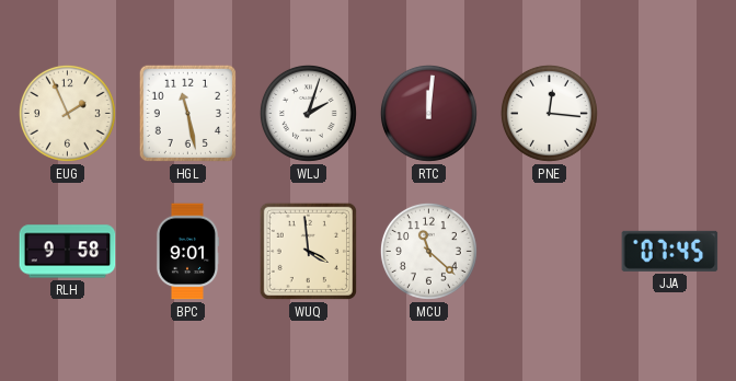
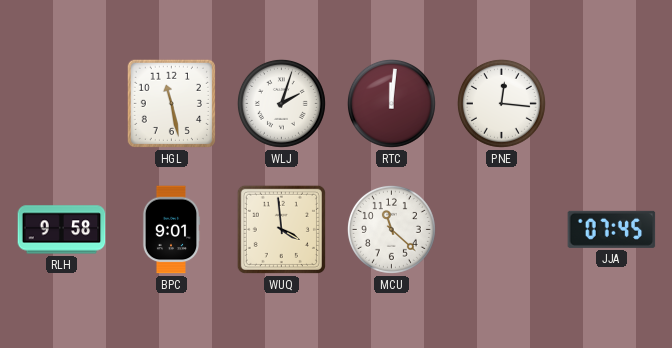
EUG: 1:56 -> none (67, 113)
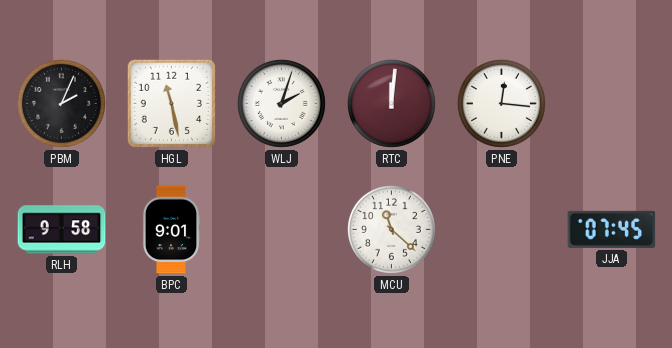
PBM: none -> 2:04 (61, 103)
WUQ: 3:59 -> none (281, 229)
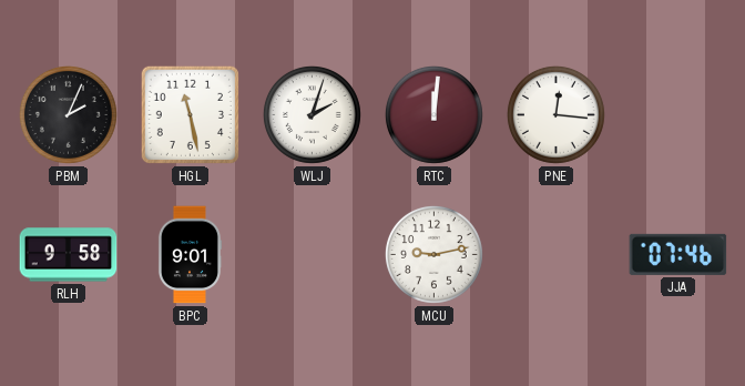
MCU: 11:22 -> 9:13 (433, 254)
JJA: 07:45 -> 07:46 (678, 254)
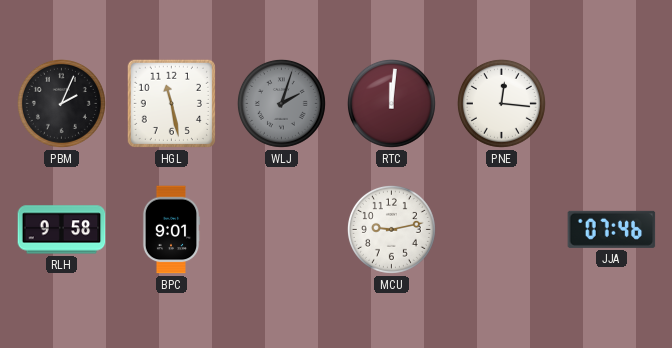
WLJ dial: white -> grey (281, 103)
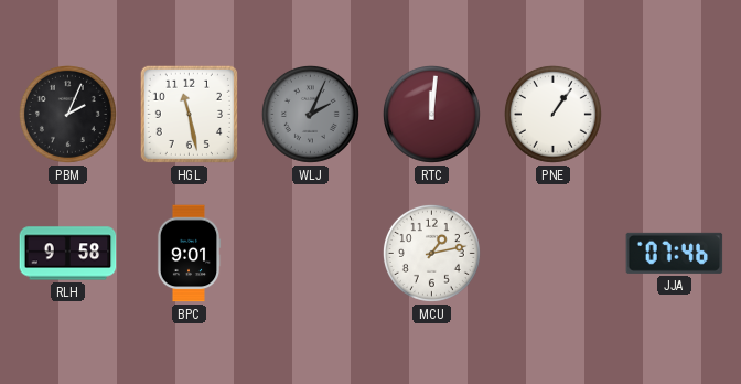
WLJ: 2:03 -> 2:04 (310, 114)
PNE: 12:16 -> 1:06 (552, 114)
MCU: 9:13 -> 1:13 (431, 253)
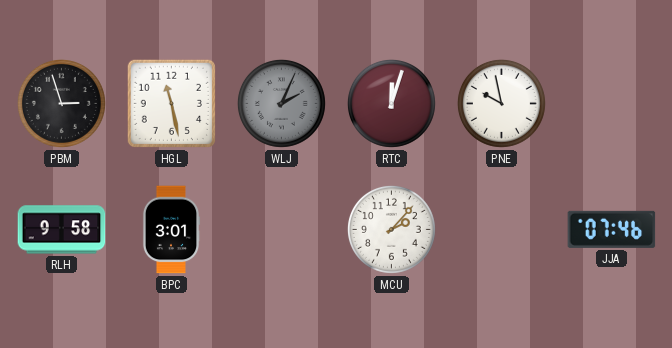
PBM: 2:04 -> 2:57 (61, 103)
RTC: 12:01 -> 12:03 (391, 103)
PNE: 1:06 -> 9:58 (501, 103)
BPC: 9:01 -> 3:01 (171, 230)
MCU: 1:13 -> 2:07 (391, 229)
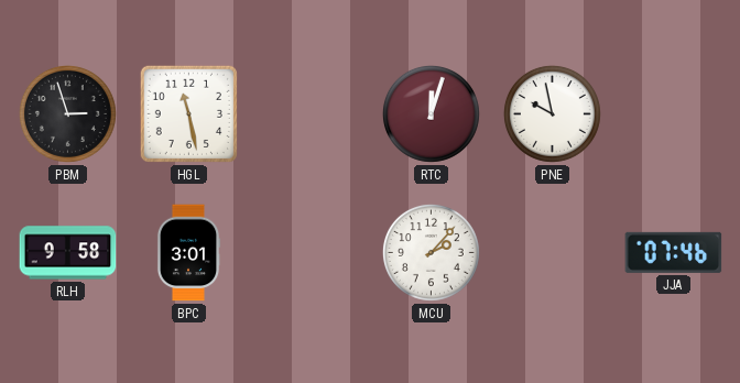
WLJ: 2:04 -> none (281, 103)
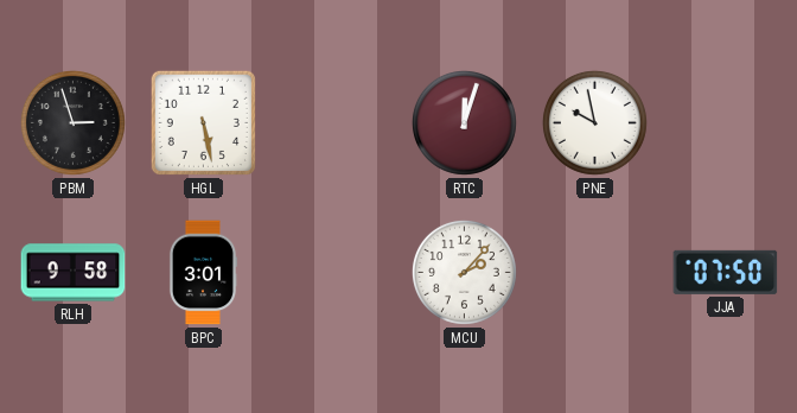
HGL: 11:28 -> 5:28 (203, 122)
JJA: 07:46 -> 07:50 (726, 272)
